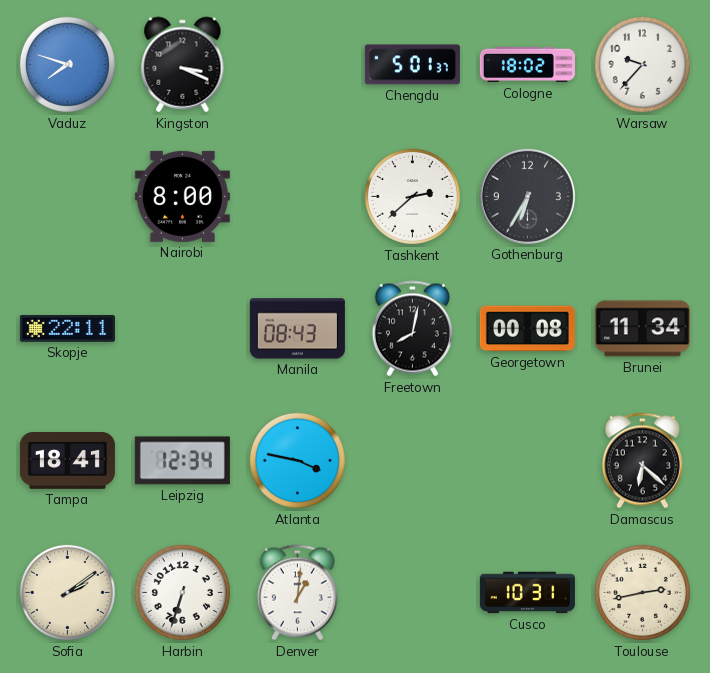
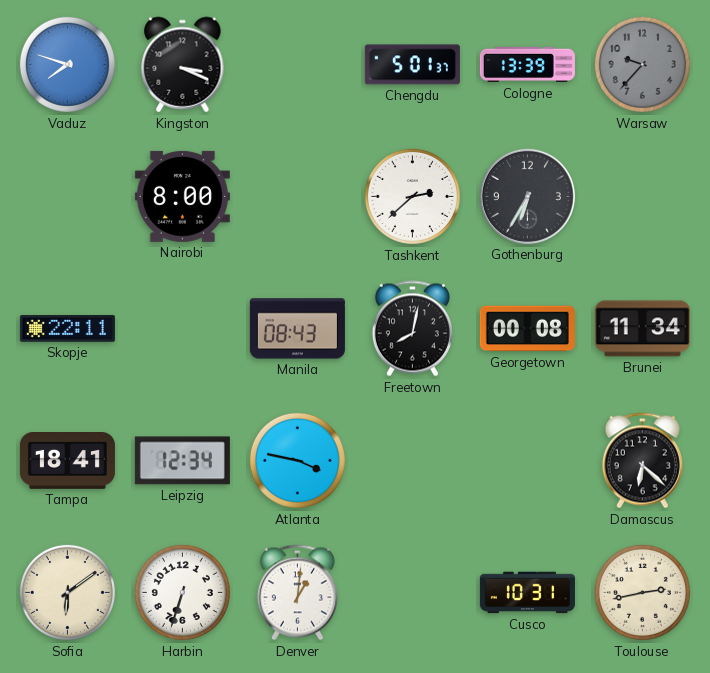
Cologne: 18:02 -> 13:39 (527, 65)
Warsaw dial: white -> grey (642, 64)
Sofia: 2:09 -> 6:09 (67, 592)
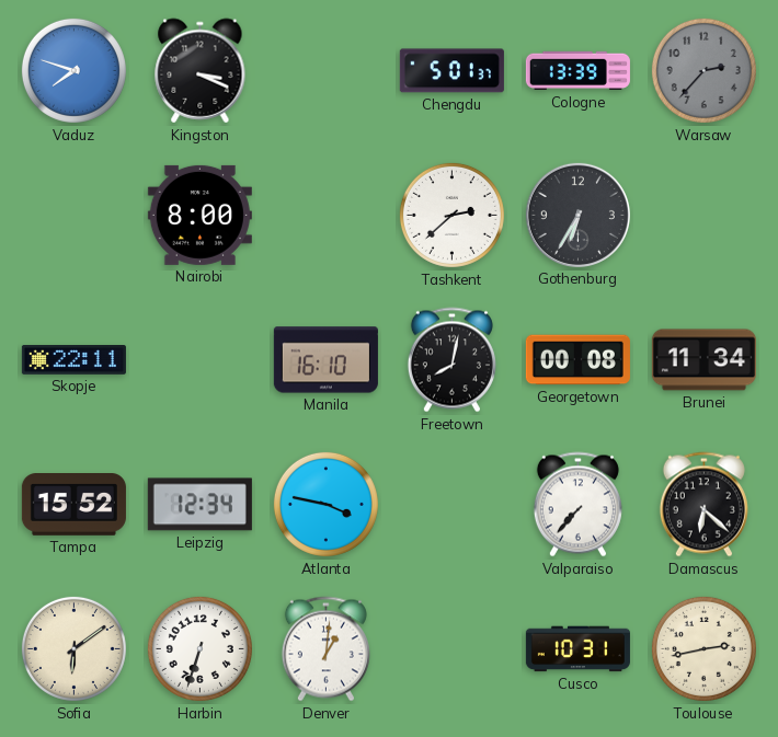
Warsaw: 9:37 -> 2:37 (703, 70)
Manila: 08:43 -> 16:10 (325, 360)
Tampa: 18:41 -> 15:52 (73, 505)
Valparaiso: none -> 7:37 (577, 505)
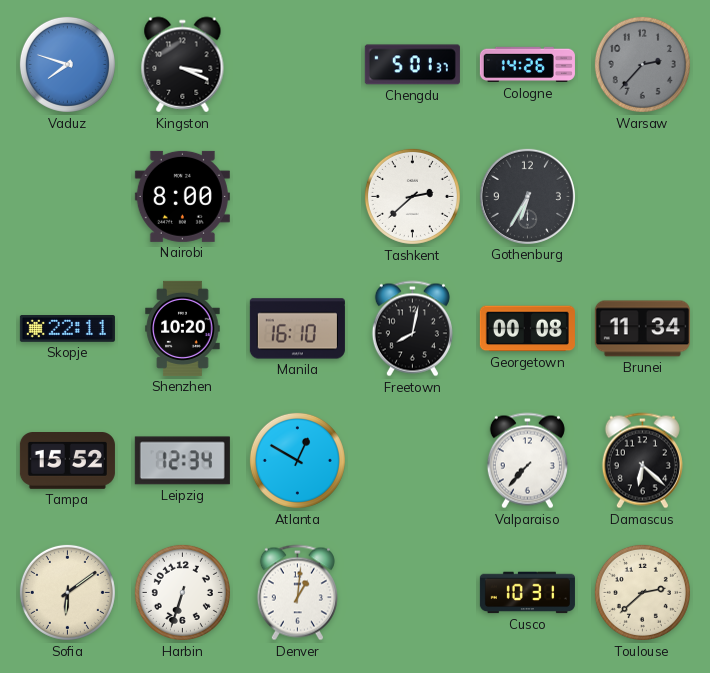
Cologne: 13:39 -> 14:26 (527, 65)
Shenzhen: none -> 10:20 (183, 328)
Atlanta: 3:47 -> 12:50 (297, 460)
Toulouse: 2:43 -> 2:38 (642, 592)
